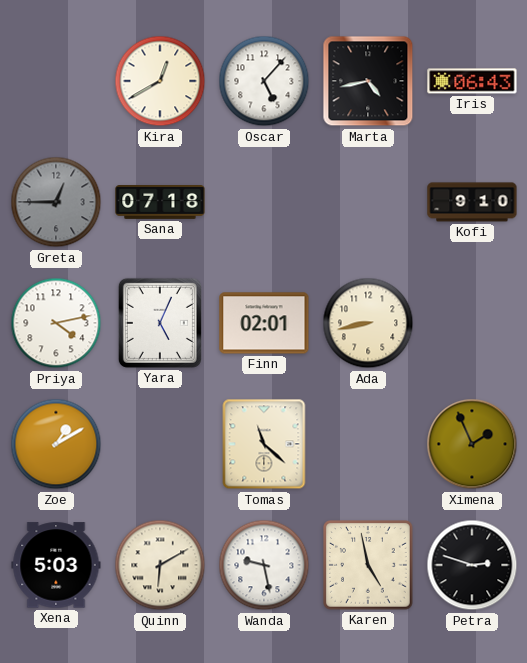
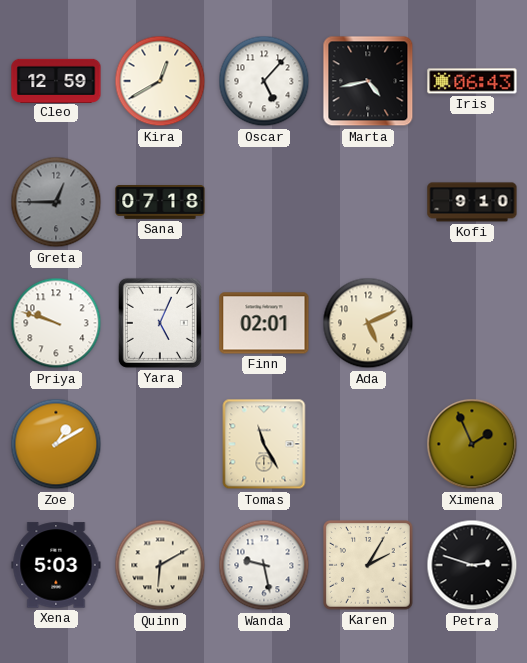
Cleo: none -> 12:59 (56, 80)
Priya: 4:13 -> 9:48 (56, 323)
Ada: 8:43 -> 5:11 (368, 323)
Tomas: 11:22 -> 11:25 (264, 444)
Karen: 4:58 -> 2:05 (369, 566)
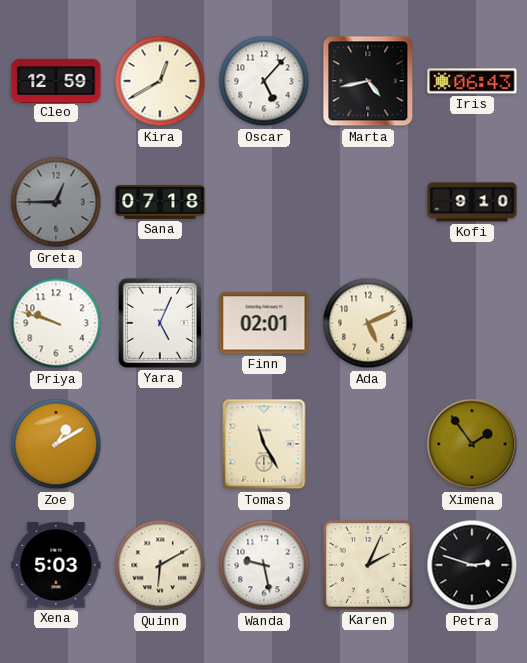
Ximena: 1:56 -> 1:54 (472, 444)
Karen: 2:05 -> 2:04 (369, 566)
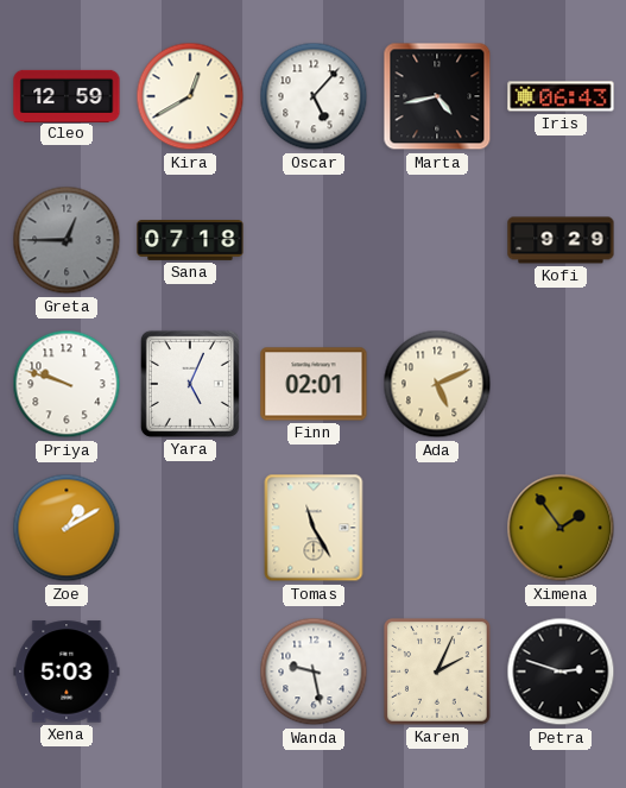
Kofi: 9:10 -> 9:29 (561, 240)
Quinn: 6:10 -> none (160, 565)
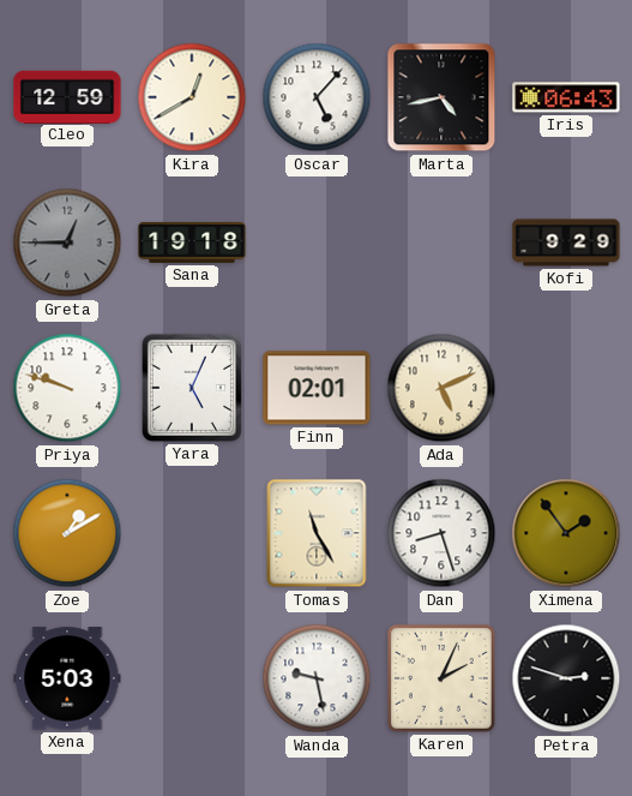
Sana: 07:18 -> 19:18 (192, 244)
Dan: none -> 8:27 (441, 533)
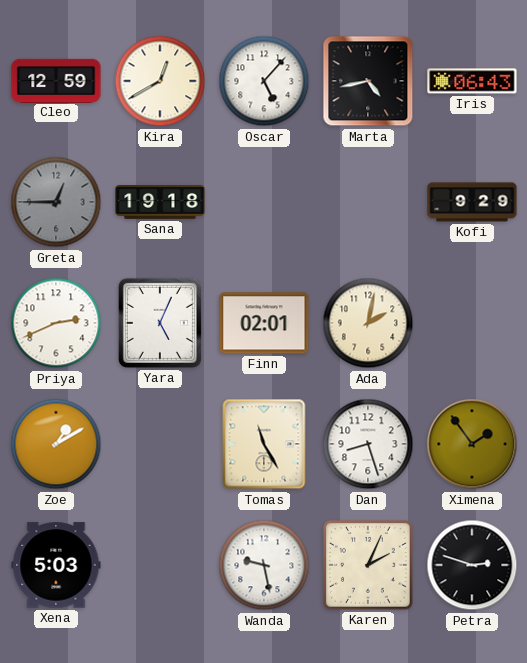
Priya: 9:48 -> 2:41 (56, 323)
Ada: 5:11 -> 2:02 (368, 323)
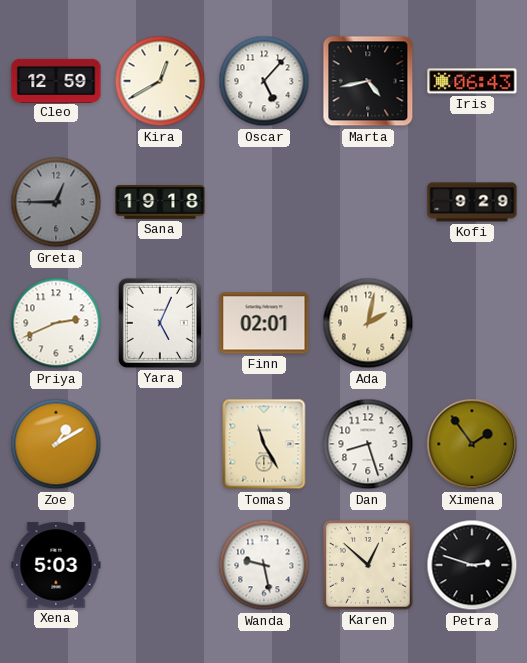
Karen: 2:04 -> 12:52 (369, 566)
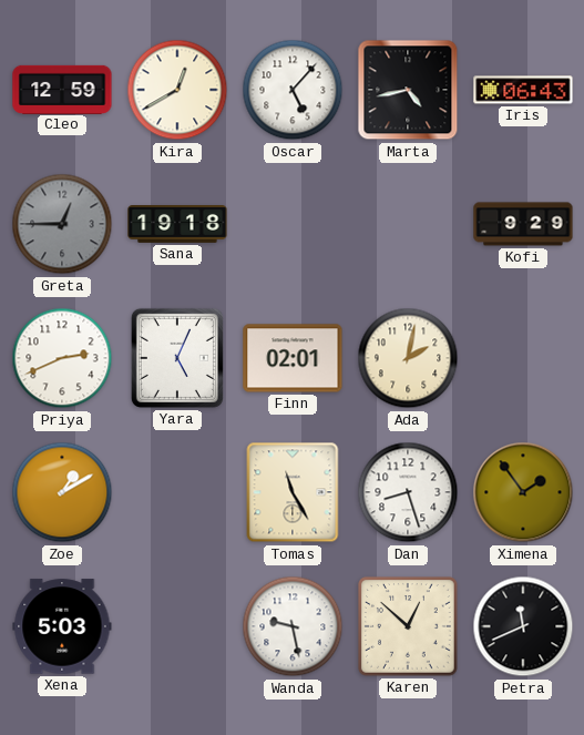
Petra: 2:48 -> 11:41 (523, 626)
